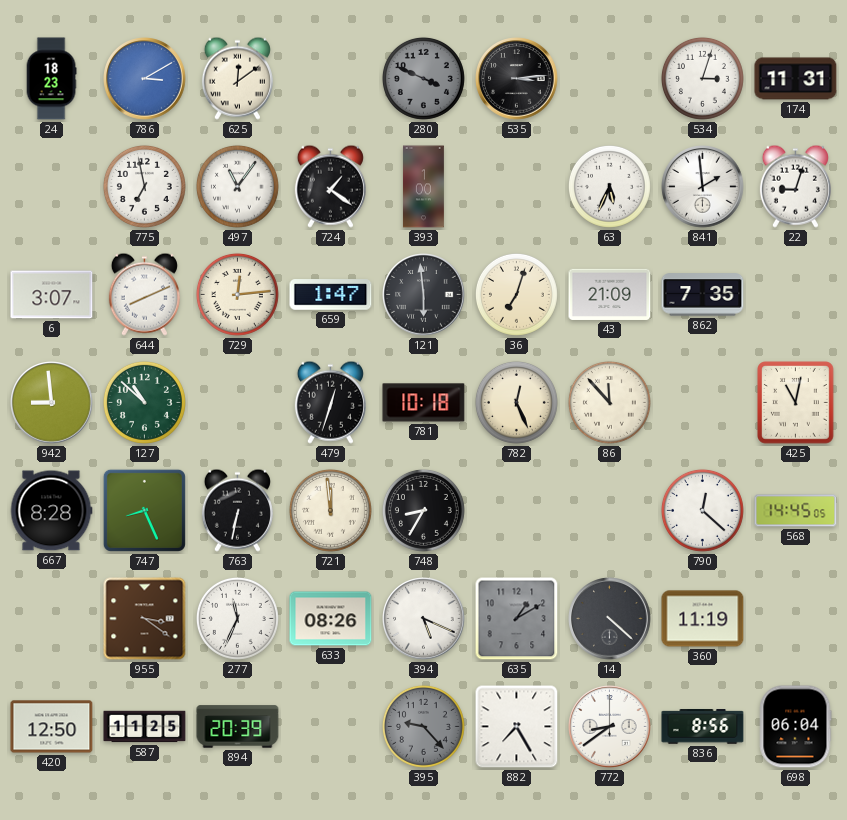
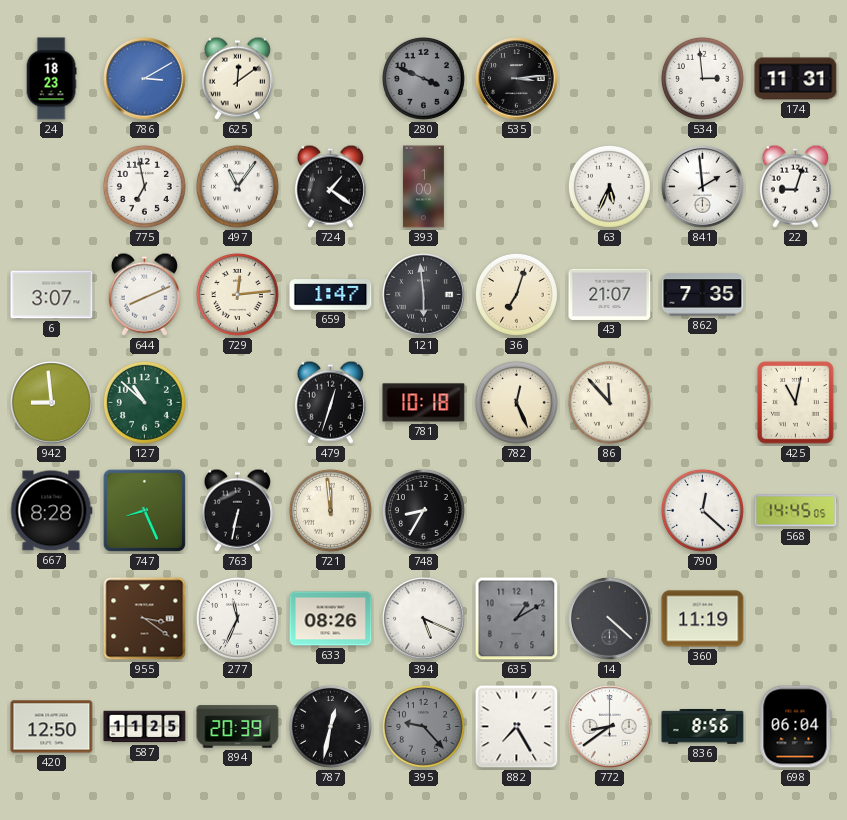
534: 3:03 -> 2:59 (702, 78)
43: 21:09 -> 21:07 (610, 294)
787: none -> 12:32 (330, 726)
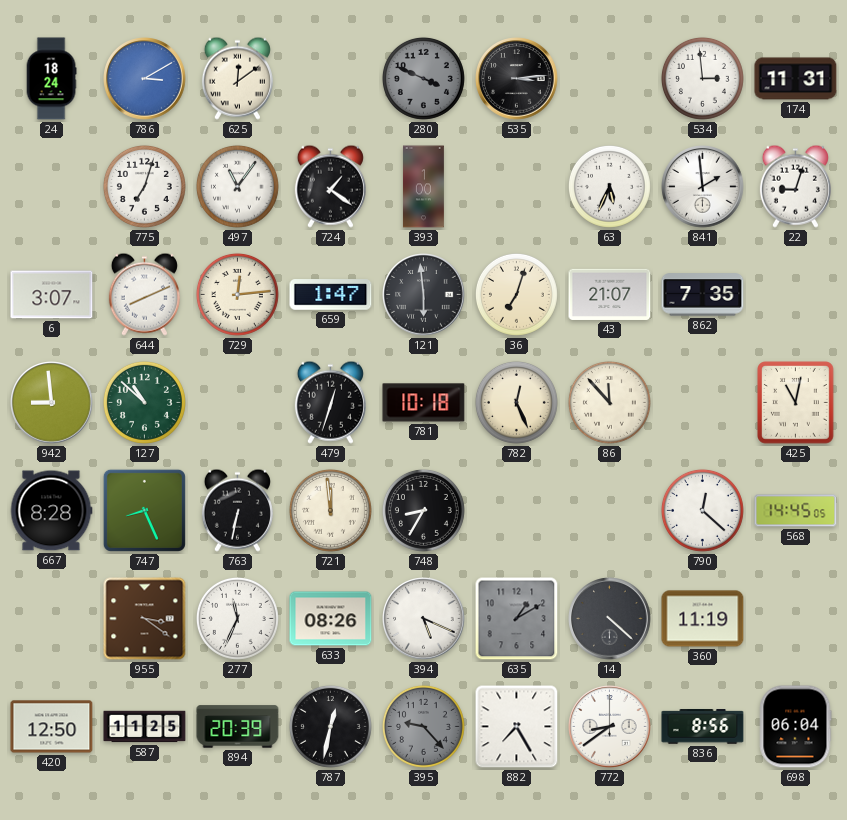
24: 18:23 -> 18:24 (51, 79)
775: 6:58 -> 7:03 (144, 186)
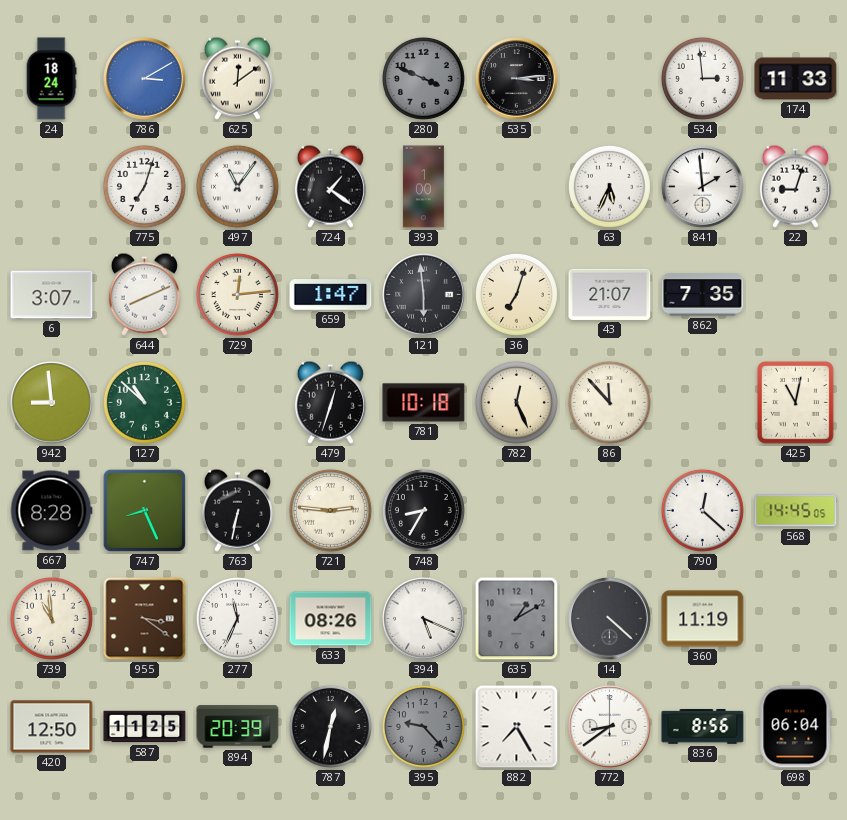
174: 11:31 -> 11:33 (796, 79)
721: 11:59 -> 2:46 (330, 510)
739: none -> 10:59 (51, 618)
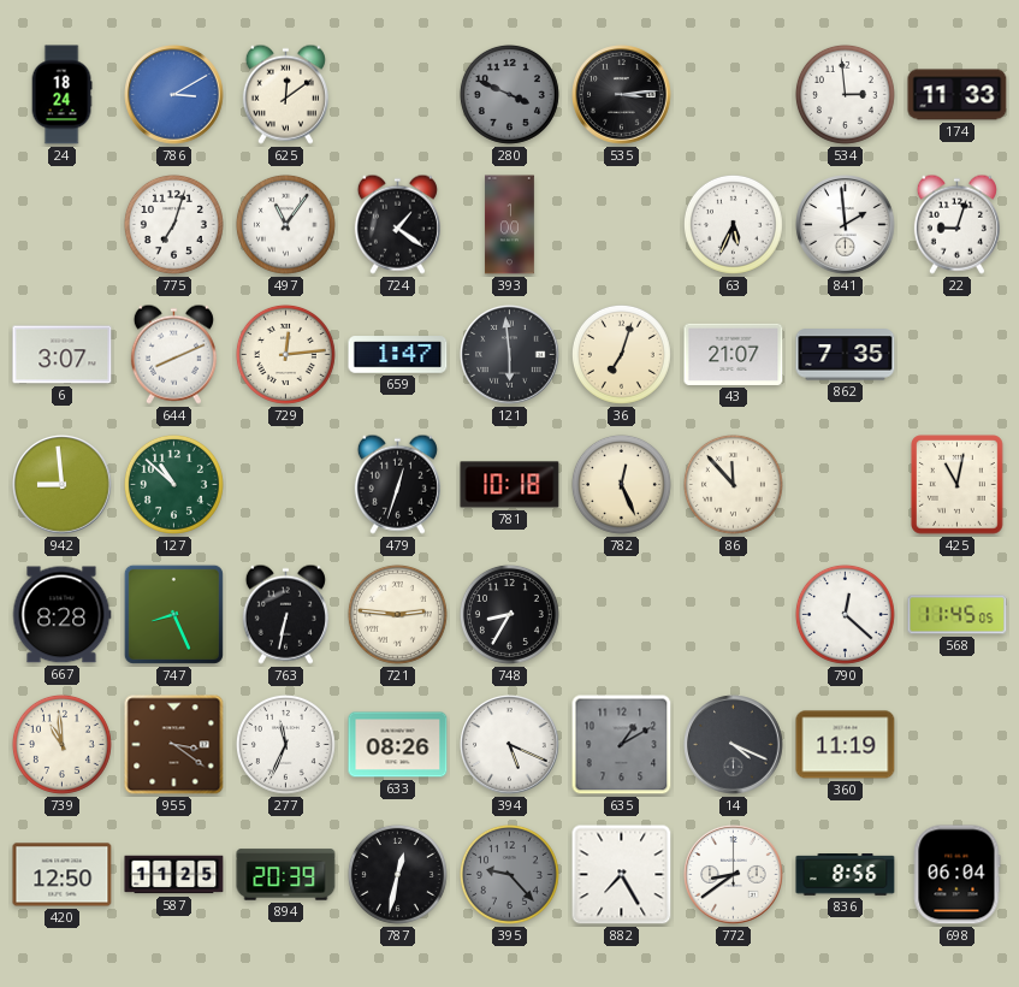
568: 14:45 -> 11:45 (958, 615)
14: 4:22 -> 4:19 (734, 745)
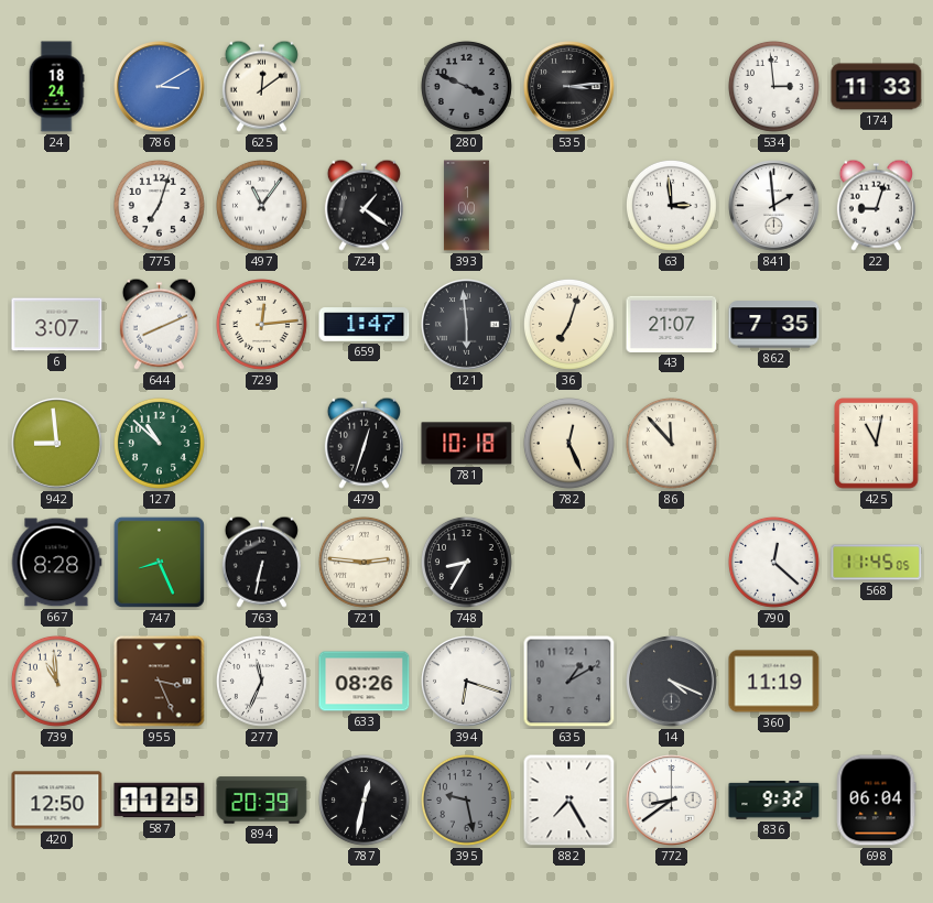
63: 5:34 -> 2:59 (671, 205)
955: 3:21 -> 3:26 (160, 682)
394: 5:19 -> 6:18 (467, 682)
395: 9:23 -> 9:28 (466, 799)
836: 8:56 -> 9:32 (774, 801)
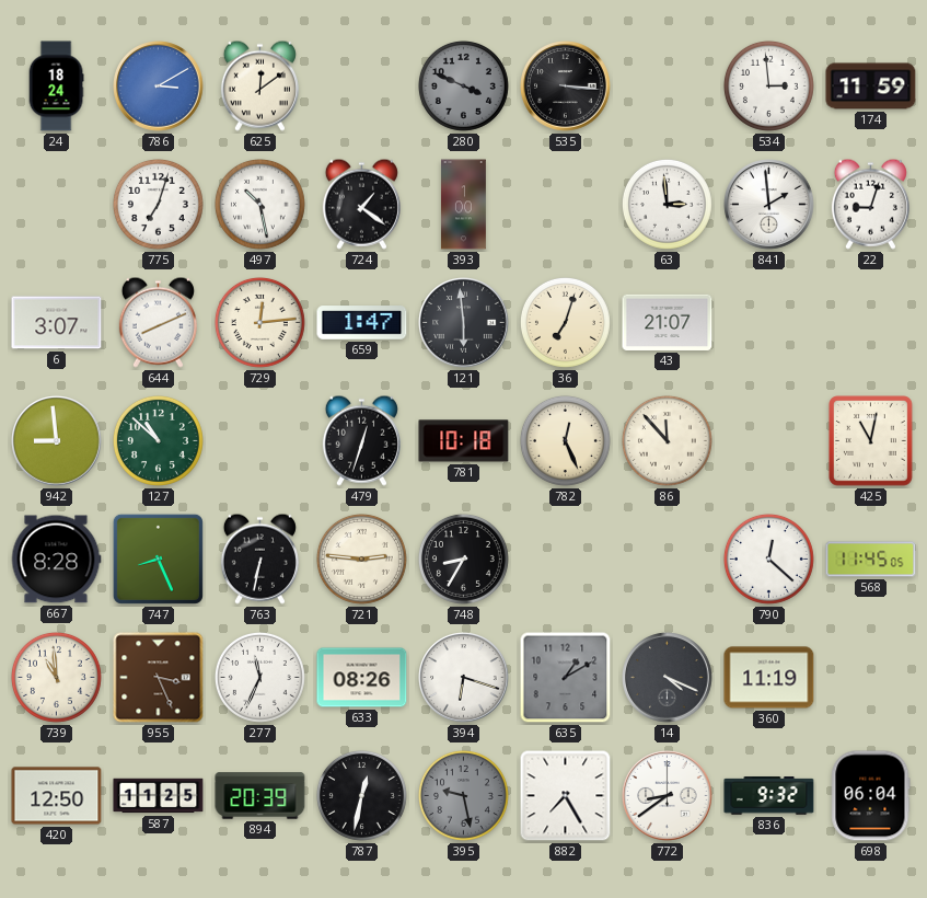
535: 3:14 -> 3:16 (566, 87)
174: 11:33 -> 11:59 (871, 87)
497: 11:06 -> 10:28 (259, 204)
862: 7:35 -> none (774, 325)
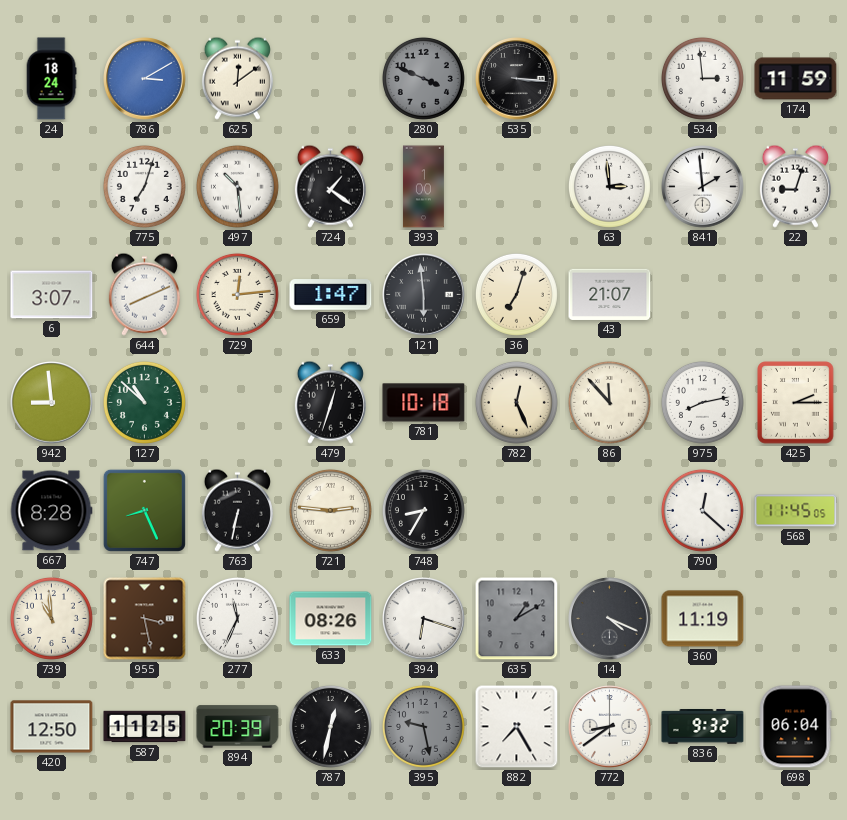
497: 10:28 -> 10:29 (237, 186)
975: none -> 8:13 (702, 402)
425: 11:02 -> 2:15 (796, 403)
955: 3:26 -> 3:28 (145, 619)
